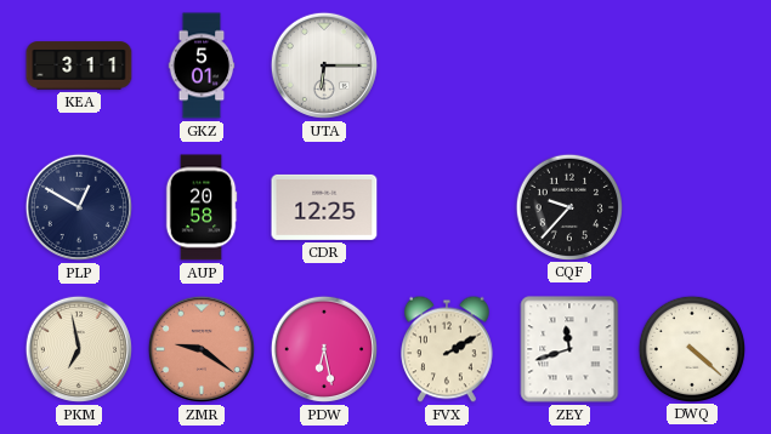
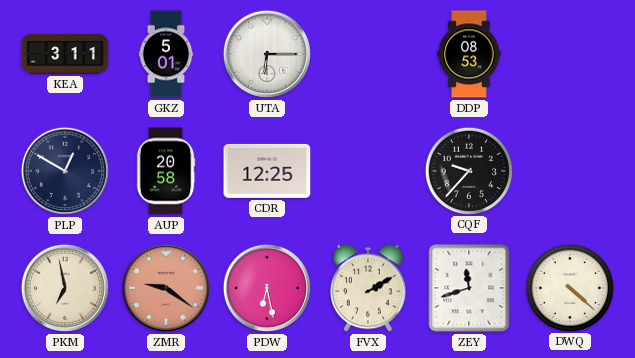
DDP: none -> 08:53 (469, 54)
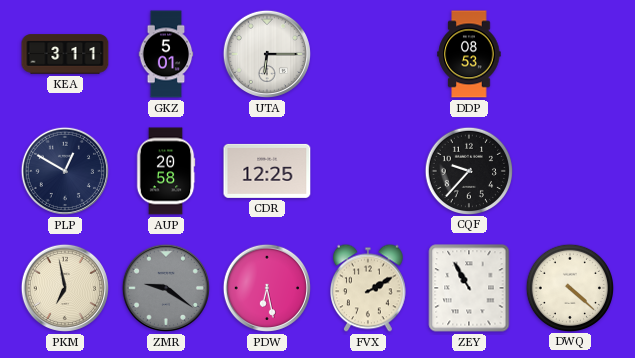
ZMR dial: salmon -> grey (166, 288)
ZEY: 11:42 -> 10:55 (469, 288)
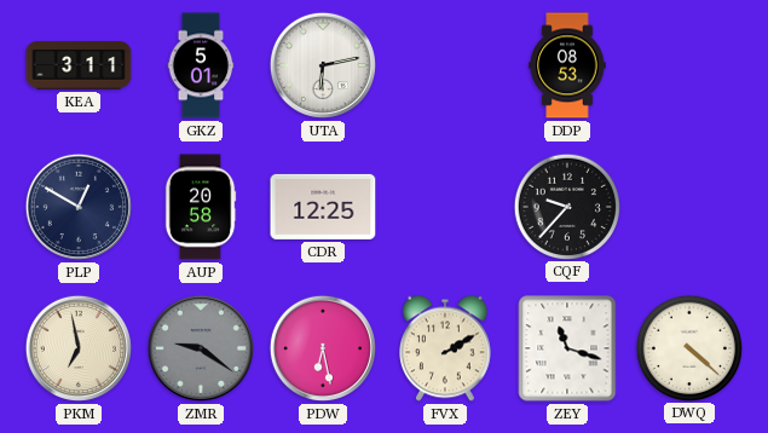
UTA: 6:15 -> 6:13 (323, 65)
ZEY: 10:55 -> 11:18 (567, 348)
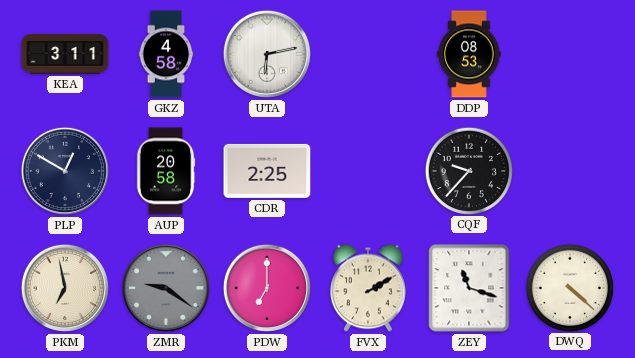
GKZ: 5:01 -> 4:58 (166, 54)
CDR: 12:25 -> 2:25 (267, 171)
PDW: 6:28 -> 7:00 (267, 288)
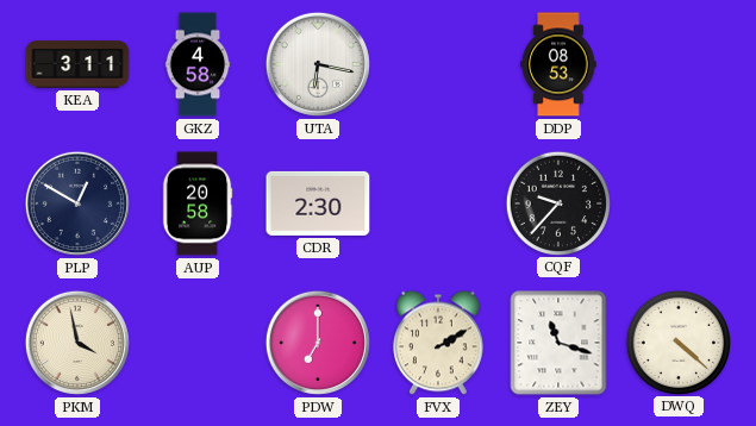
UTA: 6:13 -> 6:17 (318, 64)
CDR: 2:25 -> 2:30 (318, 203)
PKM: 6:58 -> 3:58 (77, 343)
ZMR: 9:21 -> none (166, 288)
